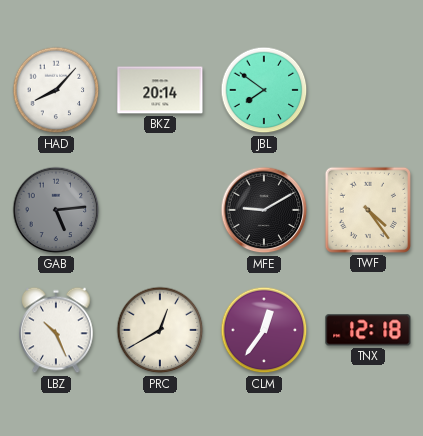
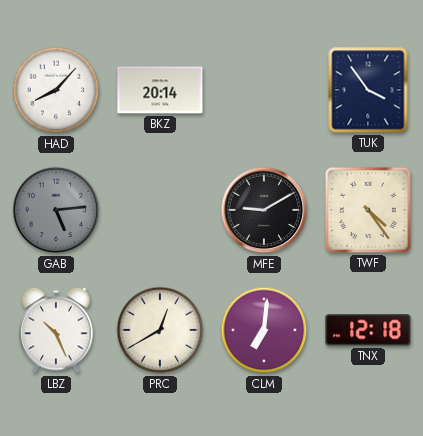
JBL: 7:51 -> none (264, 90)
TUK: none -> 3:54 (368, 90)
CLM: 12:36 -> 7:01 (264, 330)
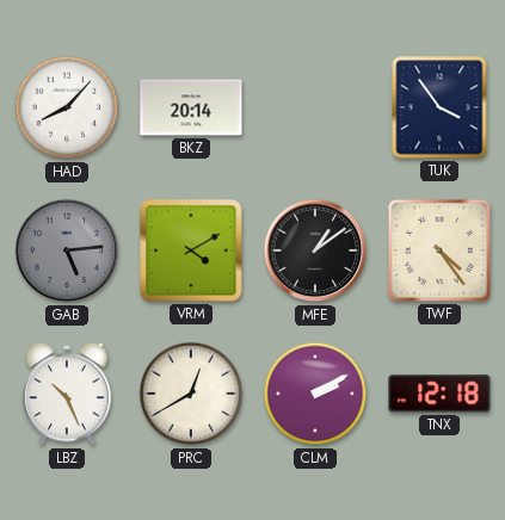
VRM: none -> 4:10 (191, 250)
MFE: 9:10 -> 1:09 (315, 250)
CLM: 7:01 -> 2:10 (315, 394)
